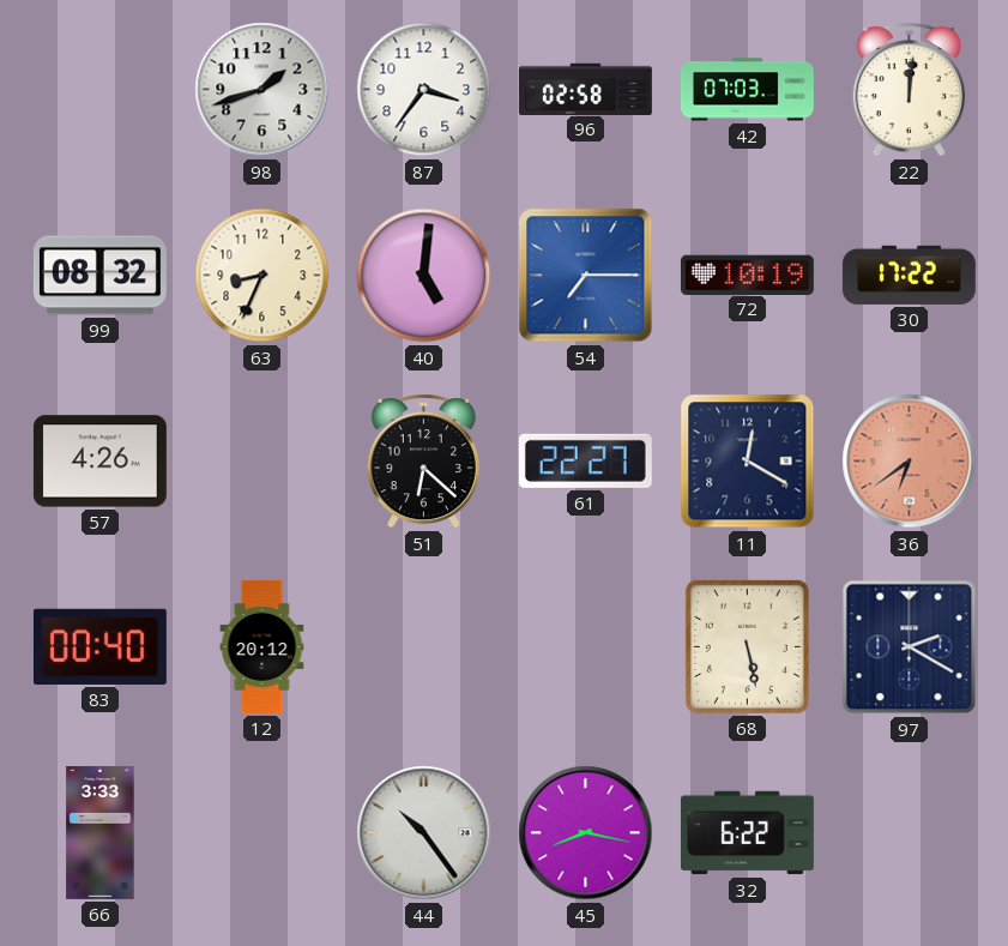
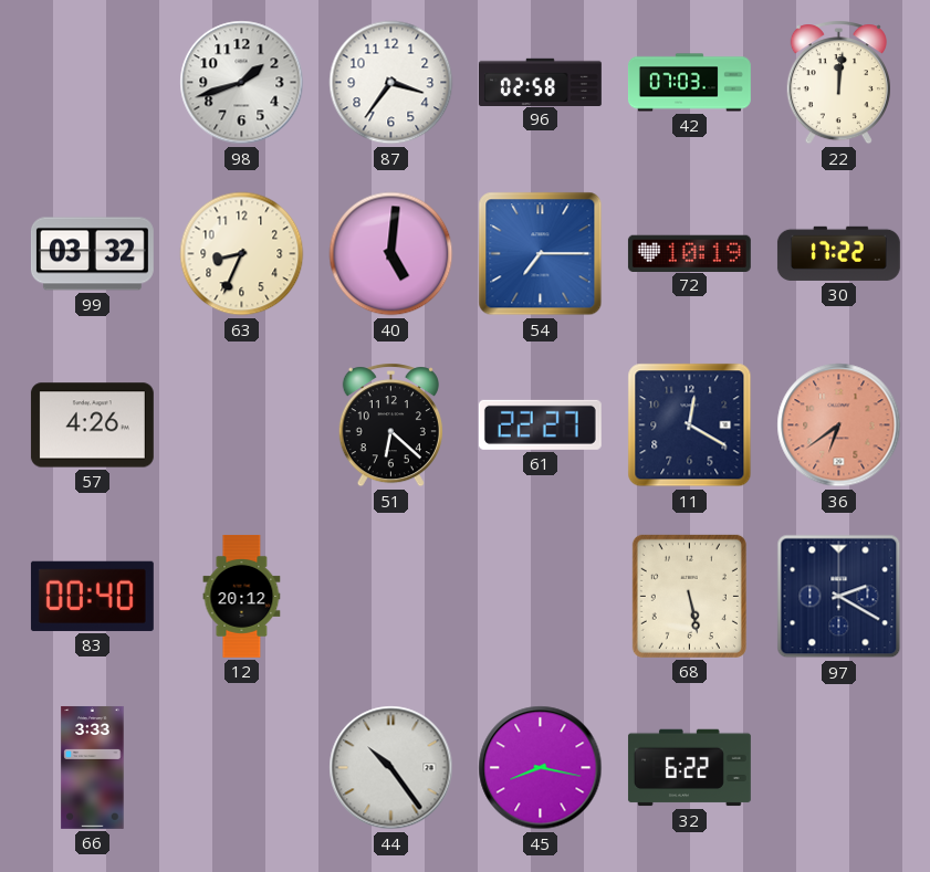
99: 08:32 -> 03:32 (92, 254)
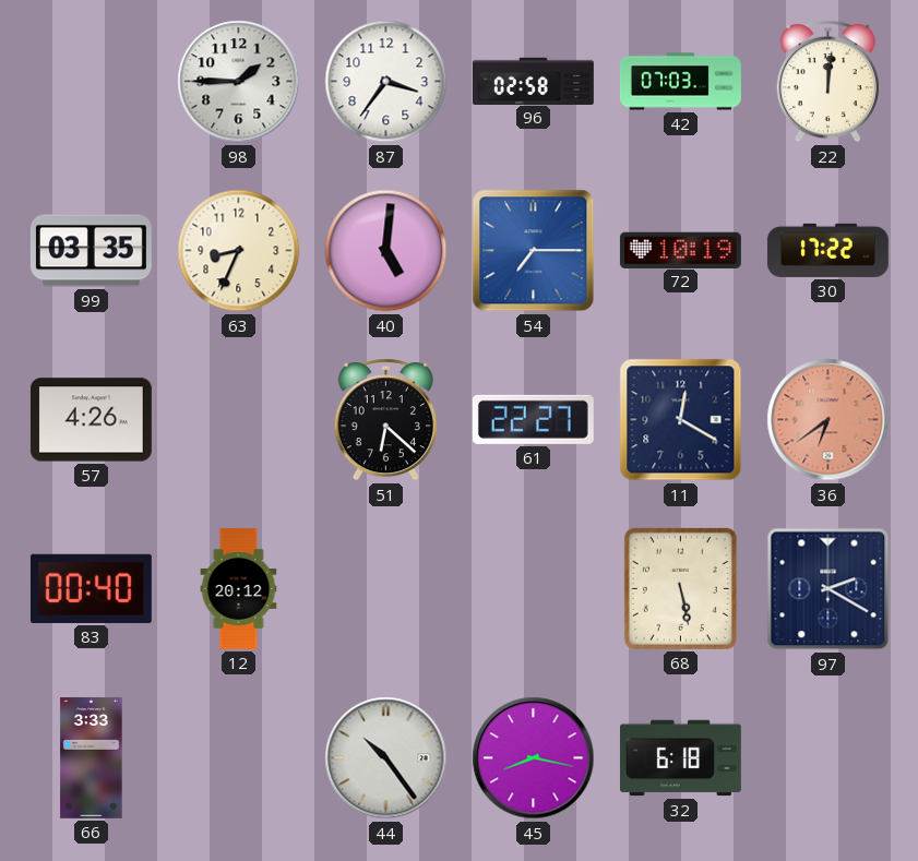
98: 1:42 -> 1:45 (239, 82)
99: 03:32 -> 03:35 (91, 251)
32: 6:22 -> 6:18 (680, 758)
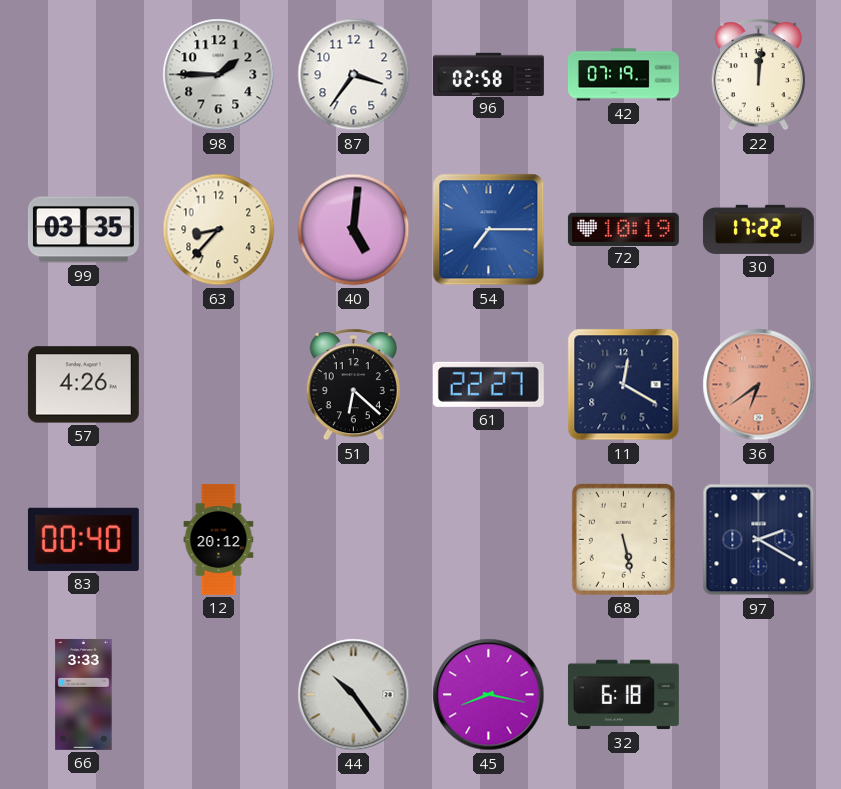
42: 07:03 -> 07:19 (623, 75)
63: 8:34 -> 8:37 (219, 230)
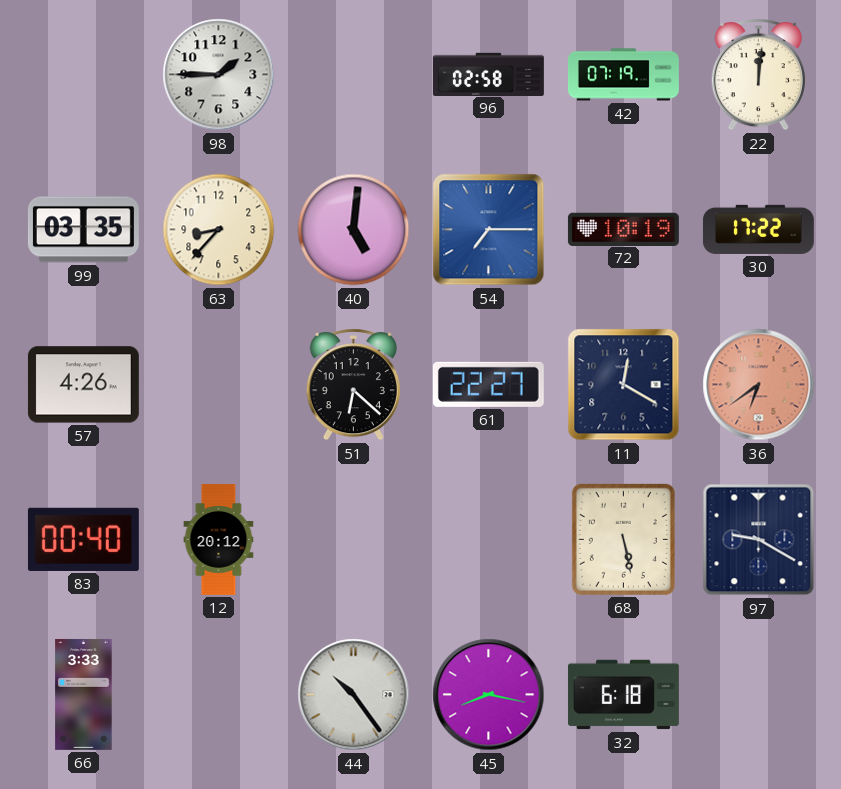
87: 3:36 -> none (354, 75)
97: 2:20 -> 9:20 (759, 540)
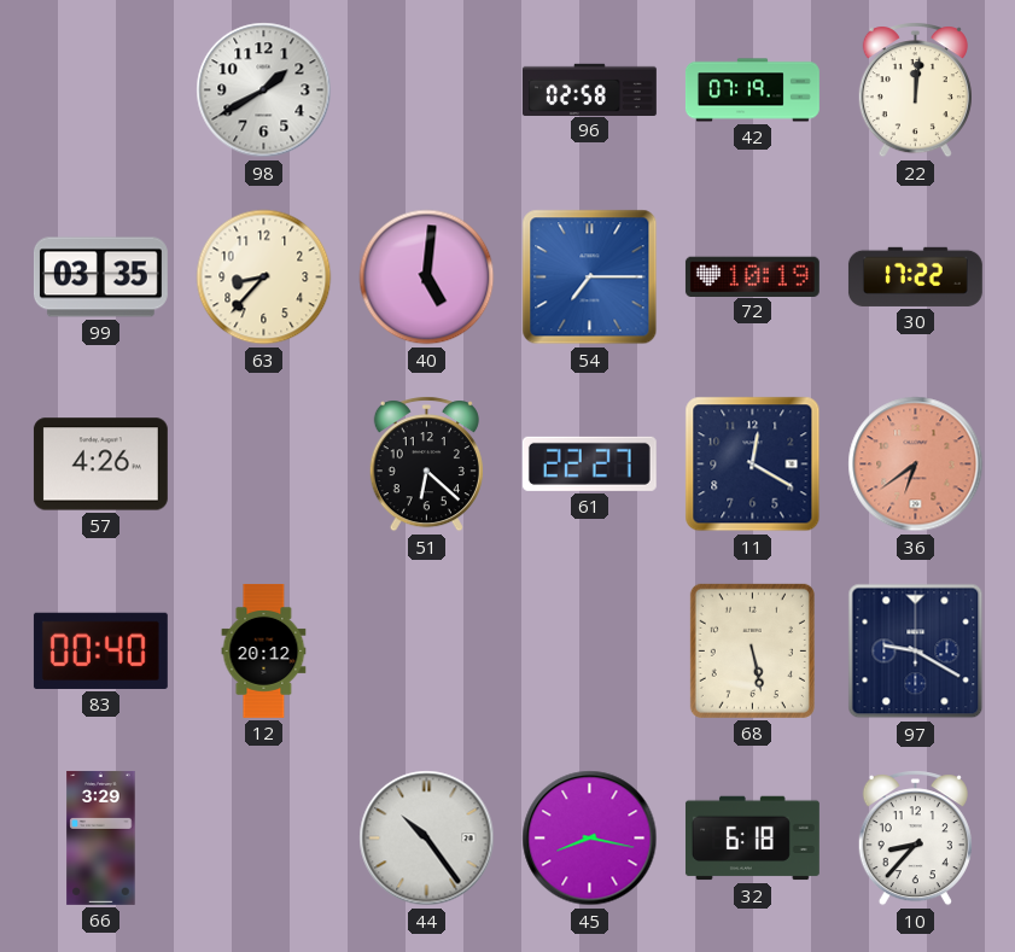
98: 1:45 -> 1:40 (264, 90)
66: 3:33 -> 3:29 (101, 837)
10: none -> 8:37 (915, 839)
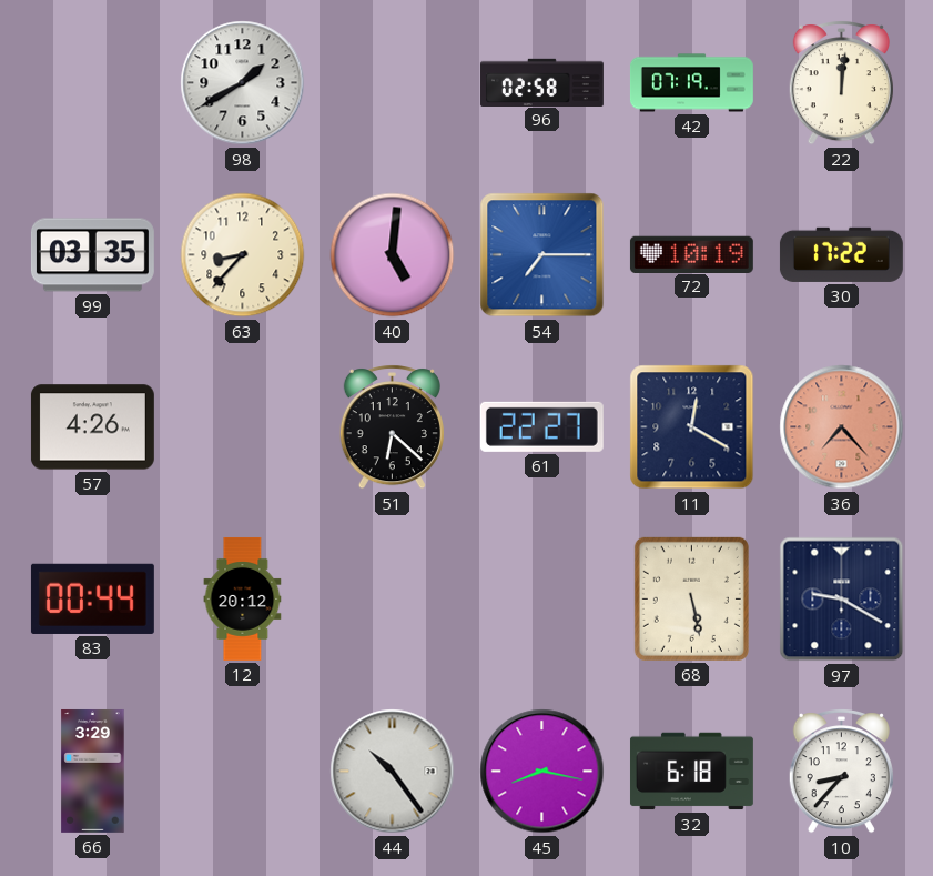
36: 6:39 -> 7:23 (842, 427)
83: 00:40 -> 00:44 (92, 598)
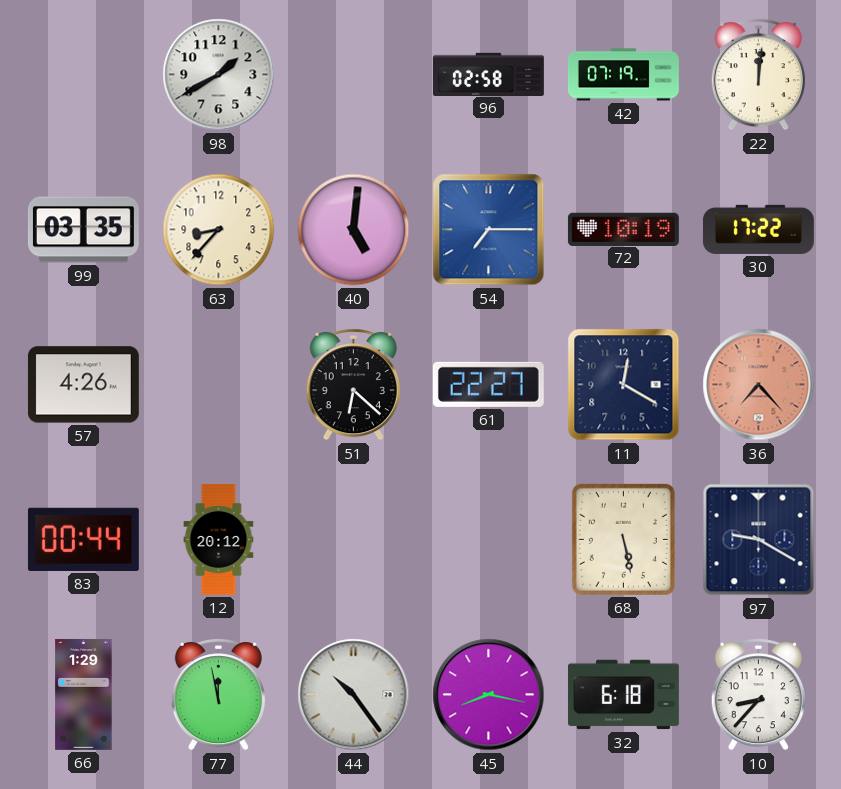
66: 3:29 -> 1:29 (84, 694)
77: none -> 11:58 (218, 695)
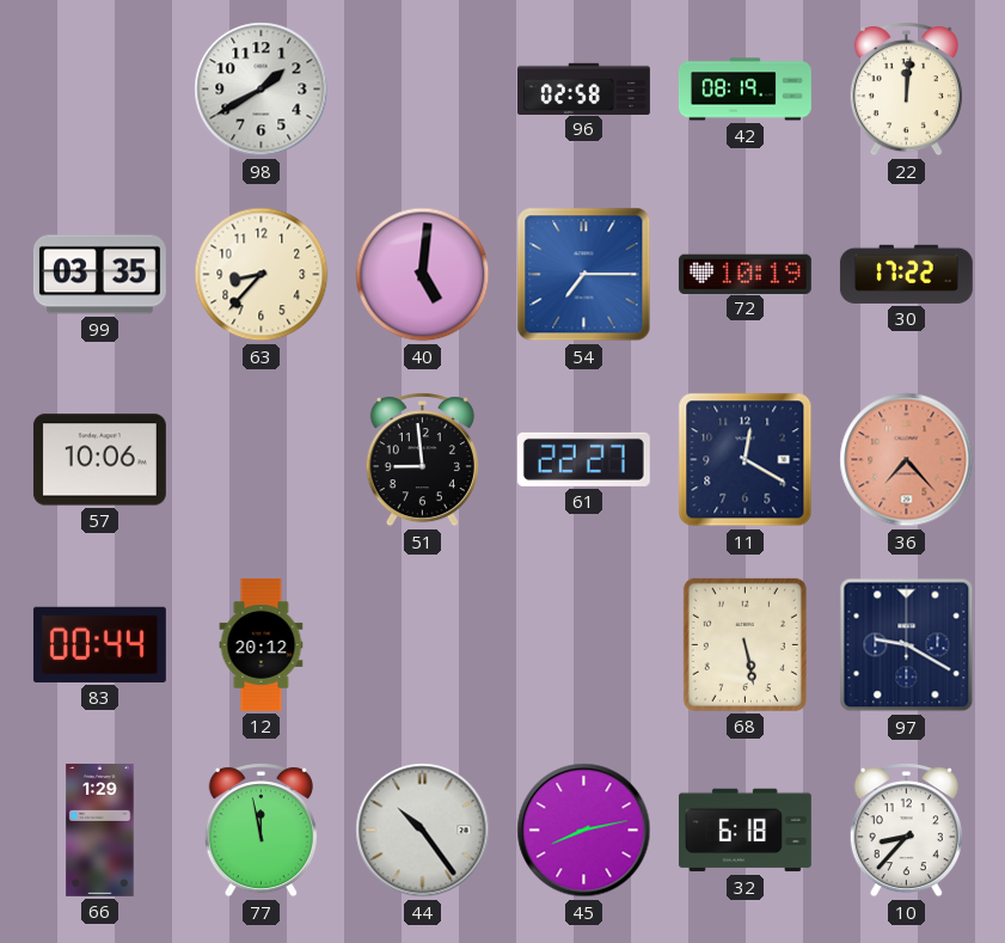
42: 07:19 -> 08:19 (744, 90)
57: 4:26 -> 10:06 (99, 460)
51: 6:22 -> 8:59 (422, 460)
45: 8:17 -> 8:13 (584, 831)
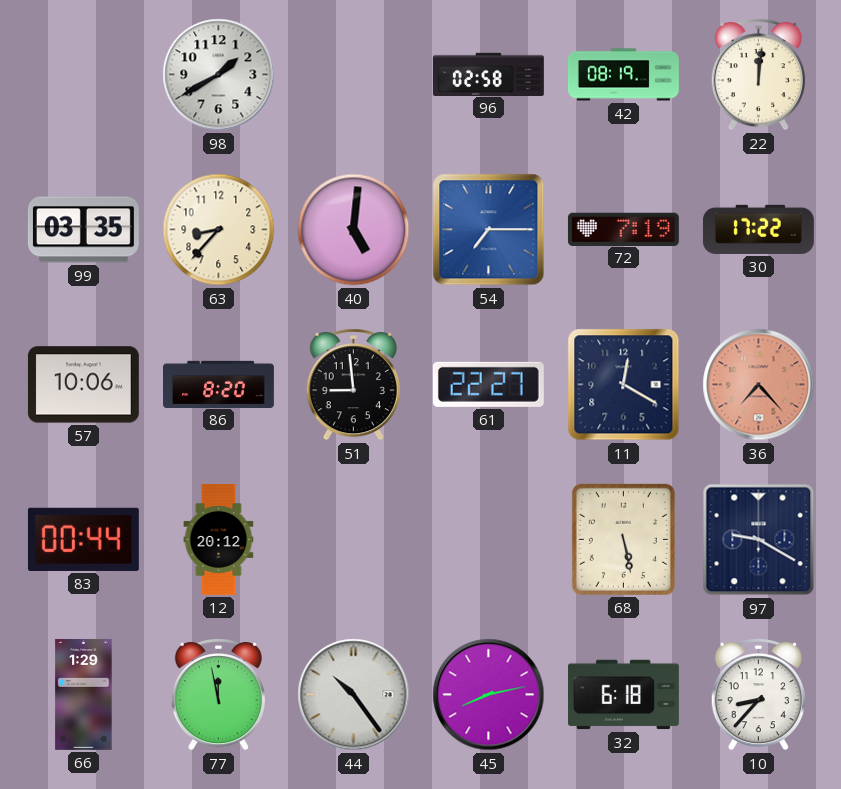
72: 10:19 -> 7:19 (623, 229)
86: none -> 8:20 (219, 384)
